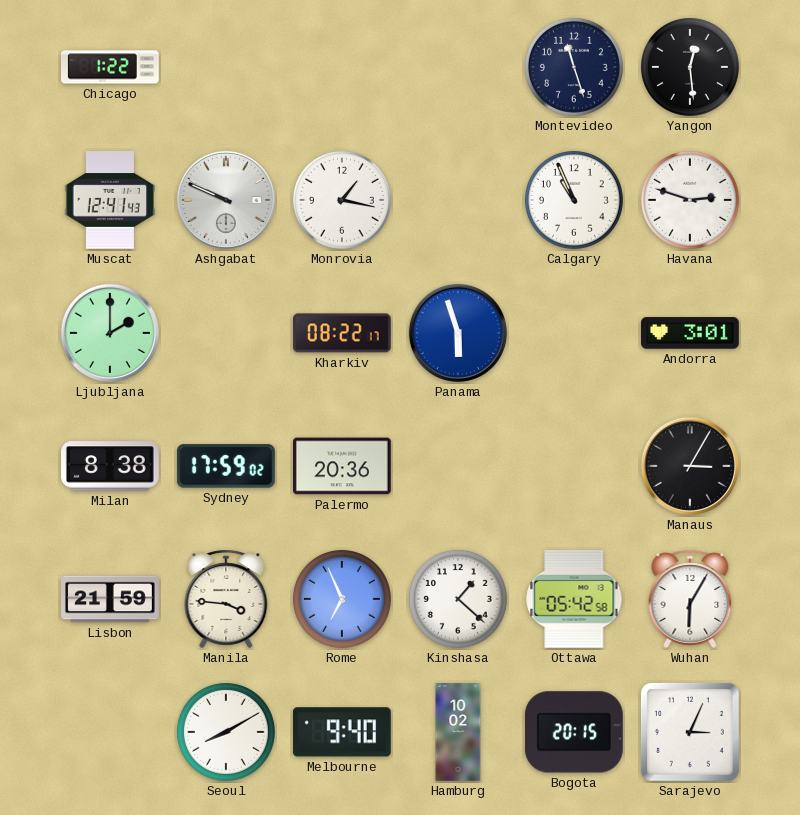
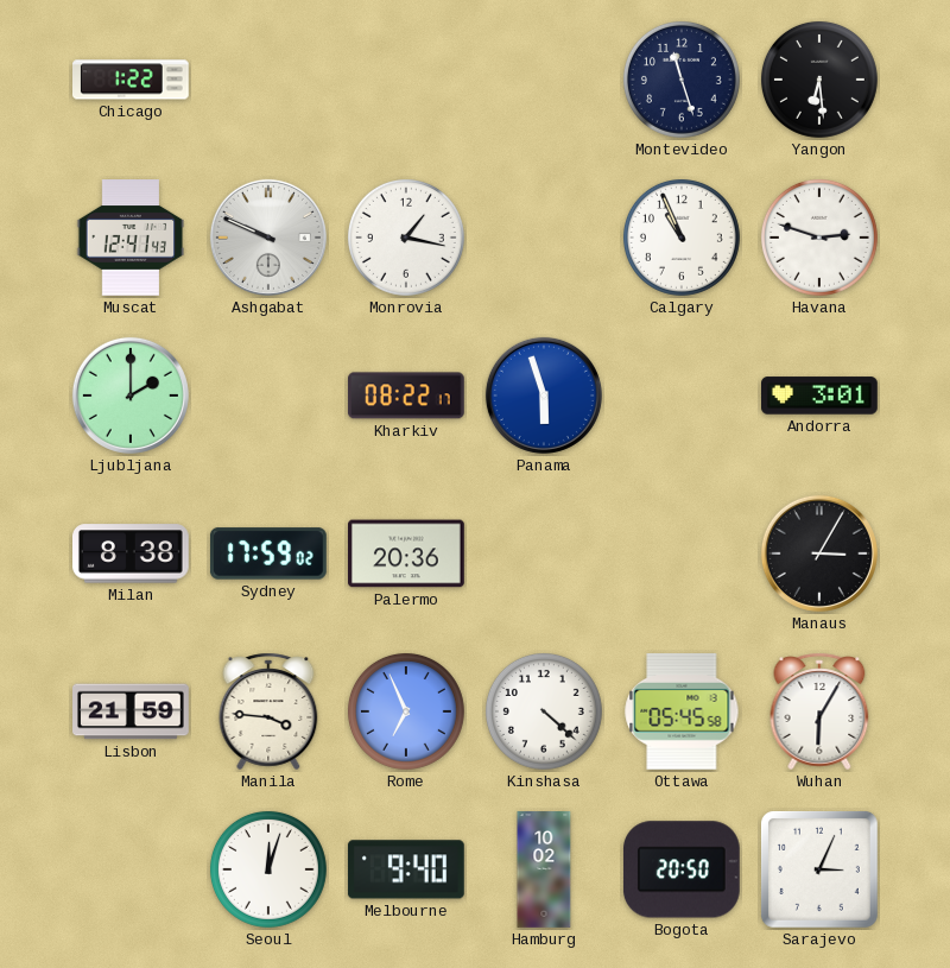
Yangon: 12:29 -> 6:29 (819, 80)
Kinshasa: 1:22 -> 4:22 (544, 711)
Ottawa: 05:42 -> 05:45 (682, 711)
Seoul: 8:10 -> 12:03 (268, 869)
Bogota: 20:15 -> 20:50 (682, 869)
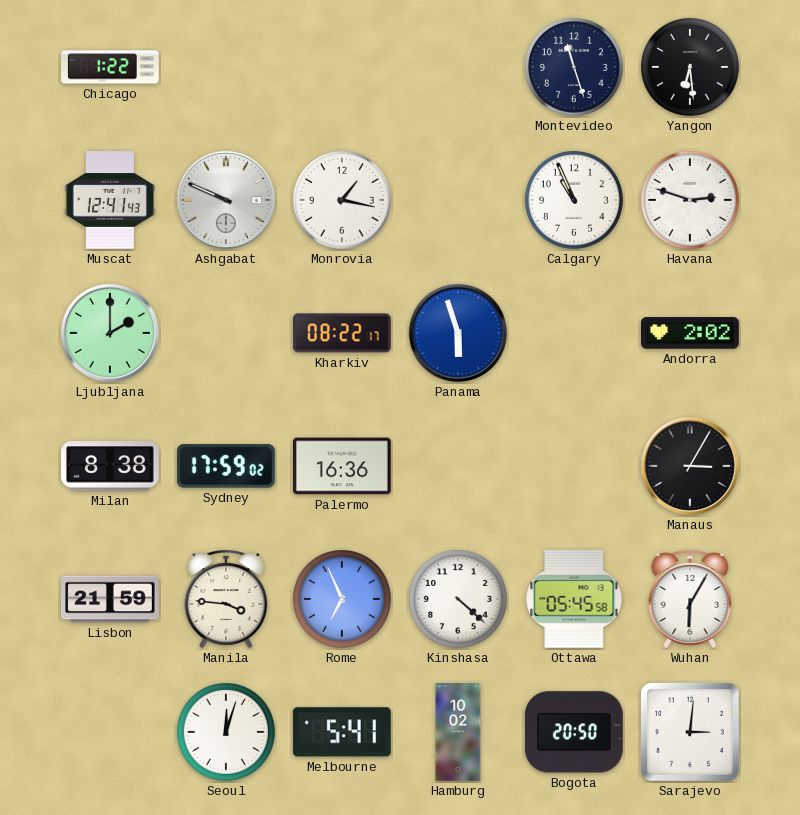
Andorra: 3:01 -> 2:02 (691, 333)
Palermo: 20:36 -> 16:36 (343, 466)
Melbourne: 9:40 -> 5:41 (342, 732)
Sarajevo: 3:04 -> 3:01 (691, 733)
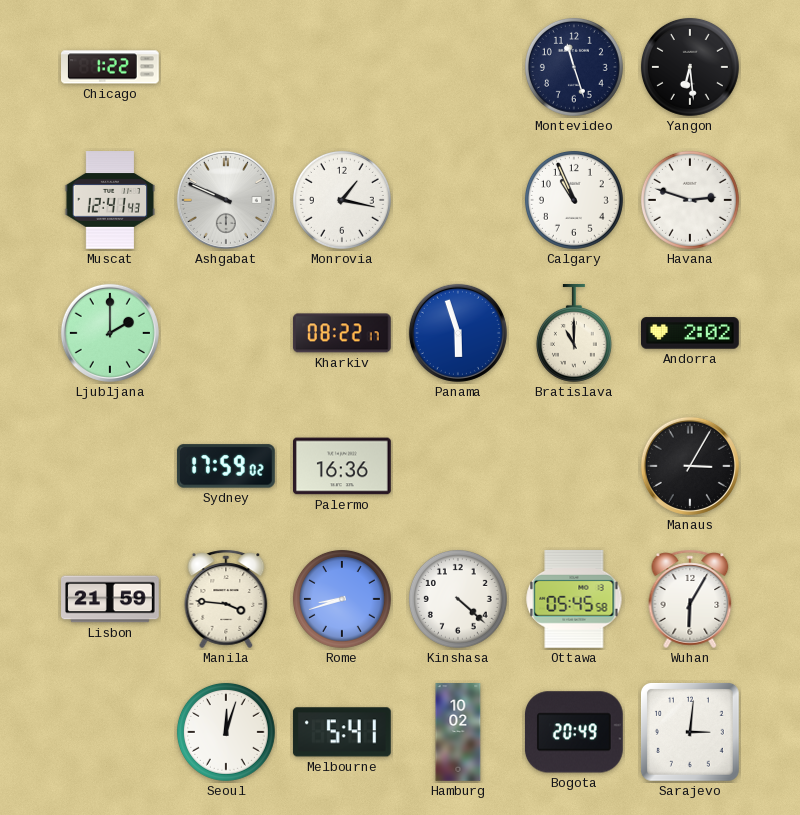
Bratislava: none -> 11:00 (574, 334)
Milan: 8:38 -> none (111, 466)
Rome: 6:56 -> 8:42 (342, 599)
Bogota: 20:50 -> 20:49 (574, 732)
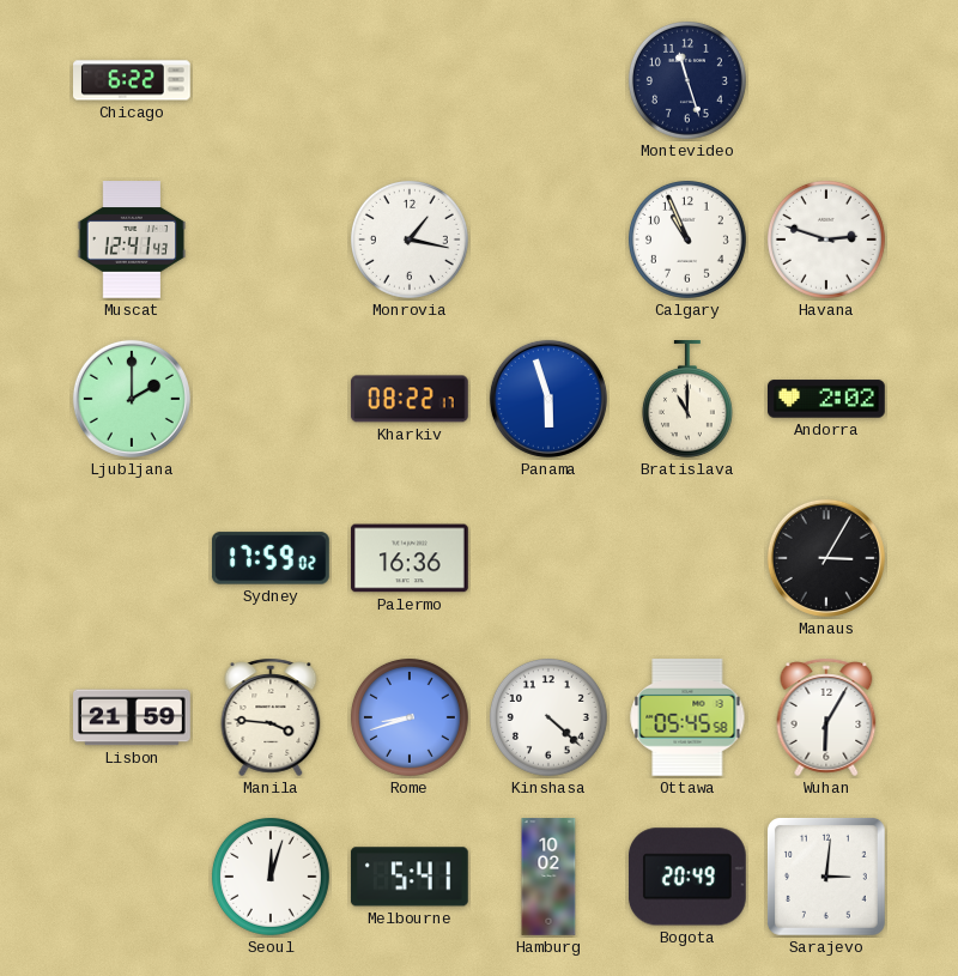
Chicago: 1:22 -> 6:22 (133, 80)
Yangon: 6:29 -> none (690, 67)
Ashgabat: 9:49 -> none (226, 200)
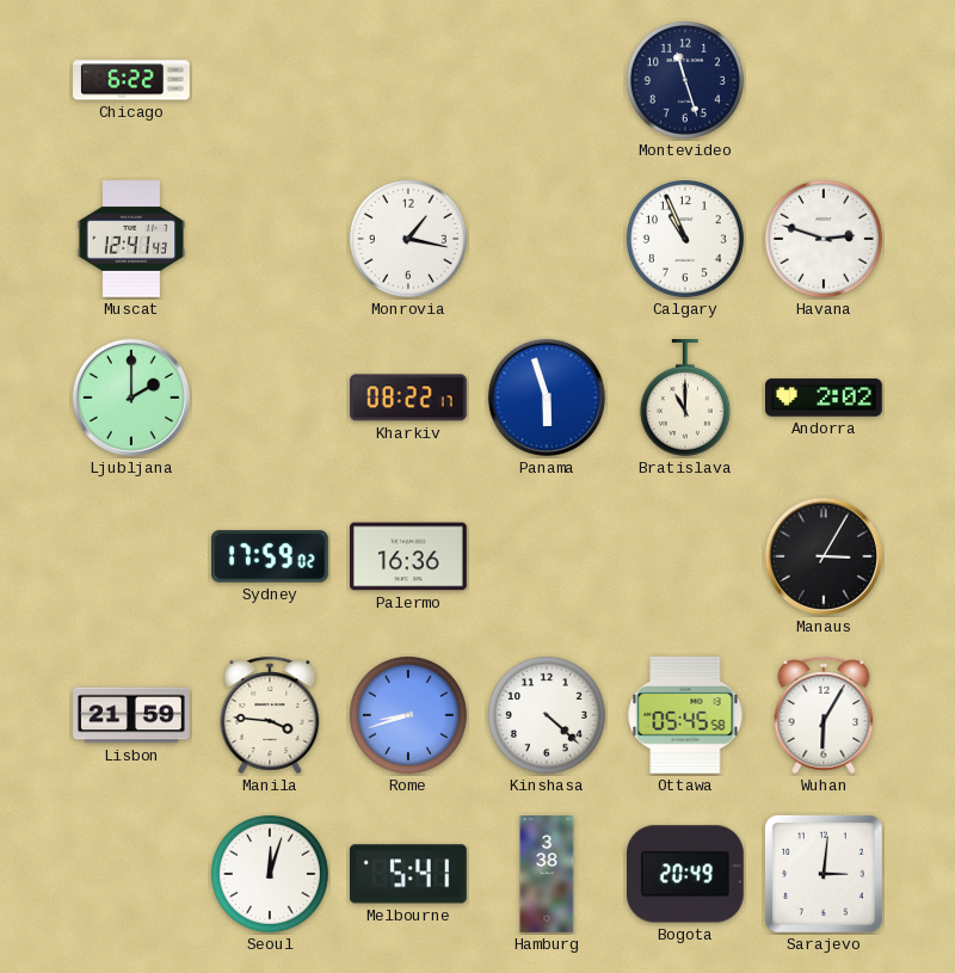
Hamburg: 10:02 -> 3:38 (547, 874)
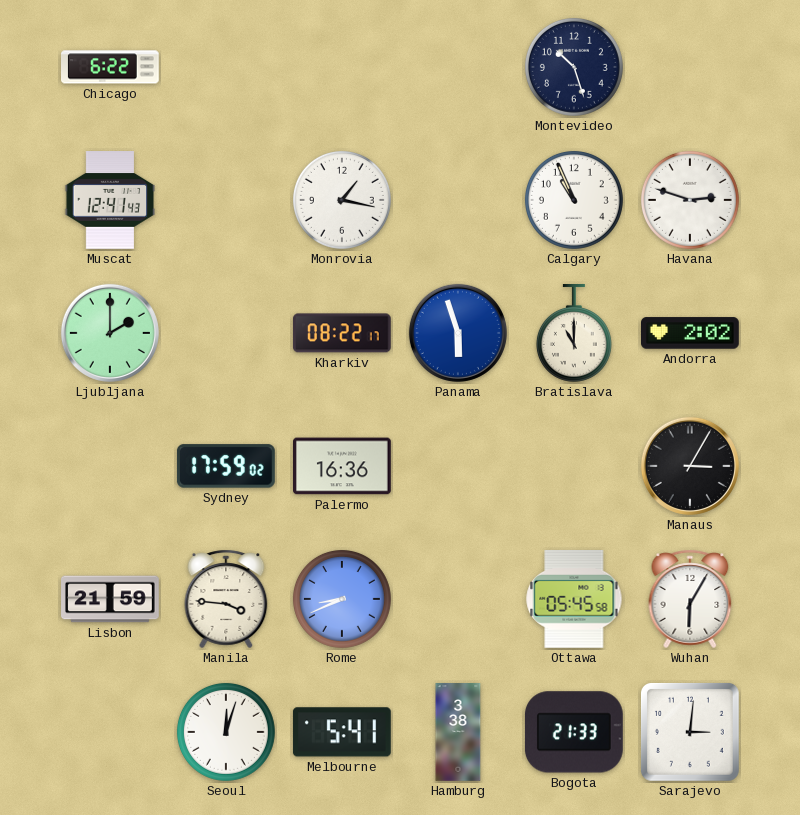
Montevideo: 11:27 -> 10:27 (574, 67)
Rome: 8:42 -> 8:41 (342, 599)
Kinshasa: 4:22 -> none (547, 715)
Bogota: 20:49 -> 21:33 (574, 732)
